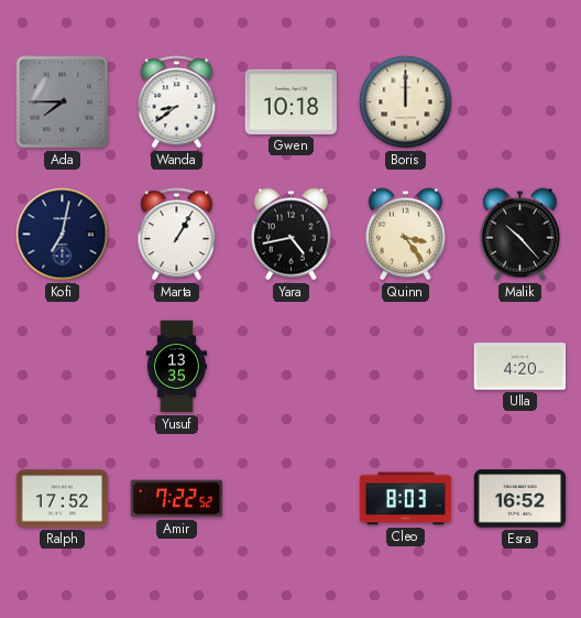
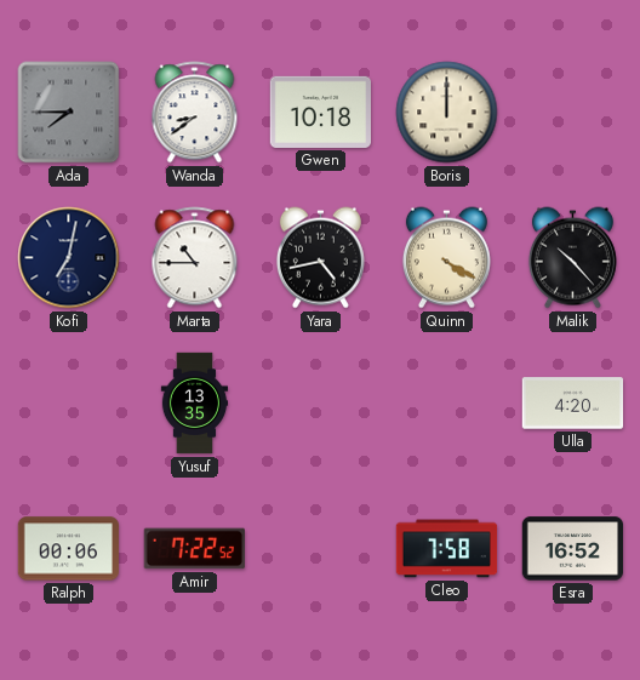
Marta: 1:05 -> 10:45 (195, 258)
Quinn: 3:24 -> 4:20 (446, 258)
Ralph: 17:52 -> 00:06 (69, 549)
Cleo: 8:03 -> 7:58 (447, 549)
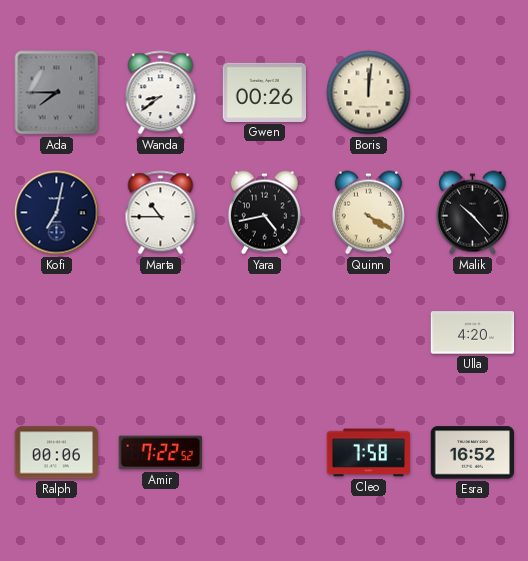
Gwen: 10:18 -> 00:26 (265, 92)
Boris: 12:00 -> 12:01 (369, 93)
Yusuf: 13:35 -> none (195, 404)
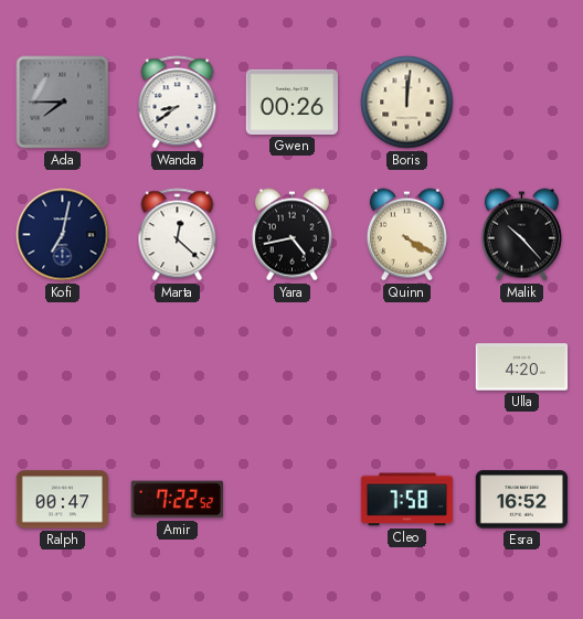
Marta: 10:45 -> 12:22 (178, 235)
Ralph: 00:06 -> 00:47 (63, 500)
